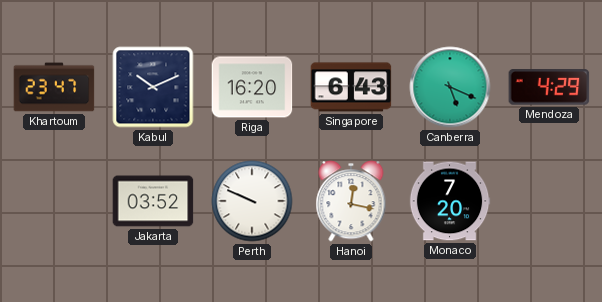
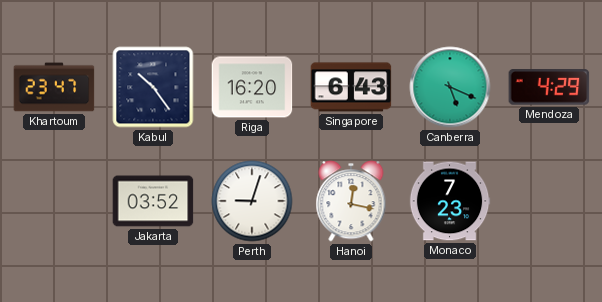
Kabul: 10:11 -> 10:24 (153, 87)
Perth: 9:49 -> 9:03 (252, 201)
Monaco: 7:20 -> 7:23 (450, 201)
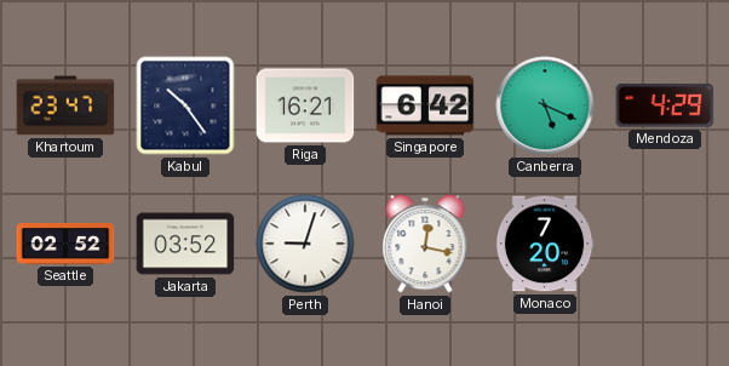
Riga: 16:20 -> 16:21 (305, 105)
Singapore: 6:43 -> 6:42 (425, 105)
Seattle: none -> 02:52 (65, 244)
Monaco: 7:23 -> 7:20 (545, 244)
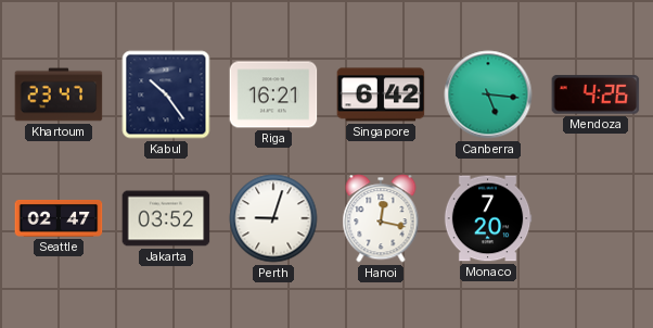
Canberra: 5:19 -> 5:16 (488, 94)
Mendoza: 4:29 -> 4:26 (596, 94)
Seattle: 02:52 -> 02:47 (59, 218)
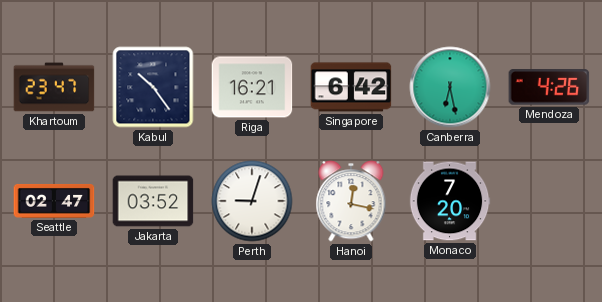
Canberra: 5:16 -> 6:28 (450, 87)
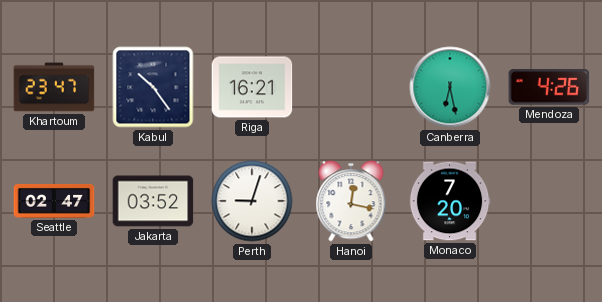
Singapore: 6:42 -> none (351, 87)
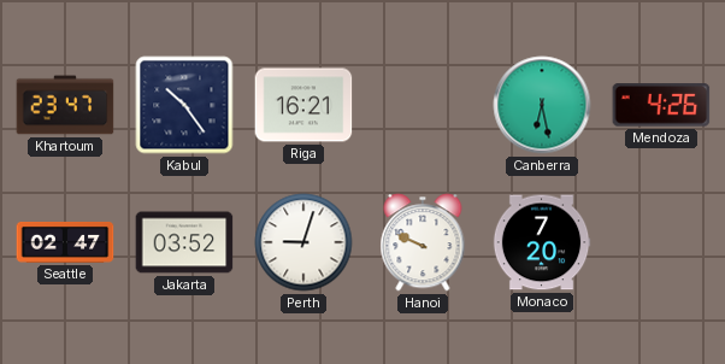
Hanoi: 12:17 -> 9:49 (423, 242)
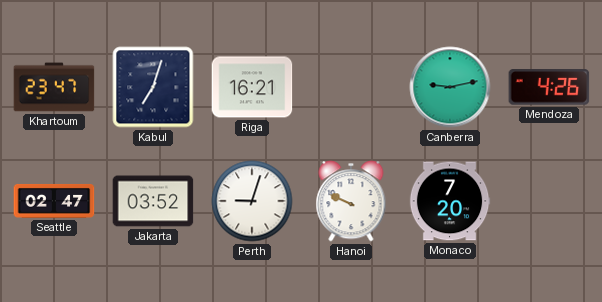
Kabul: 10:24 -> 7:03 (153, 87)
Canberra: 6:28 -> 9:13 (450, 87)
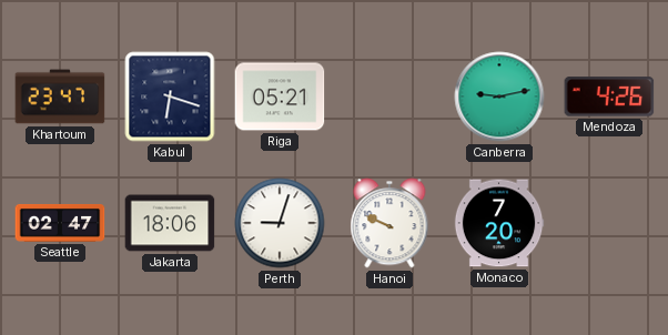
Kabul: 7:03 -> 6:18 (170, 97)
Riga: 16:21 -> 05:21 (280, 97)
Jakarta: 03:52 -> 18:06 (170, 223)
